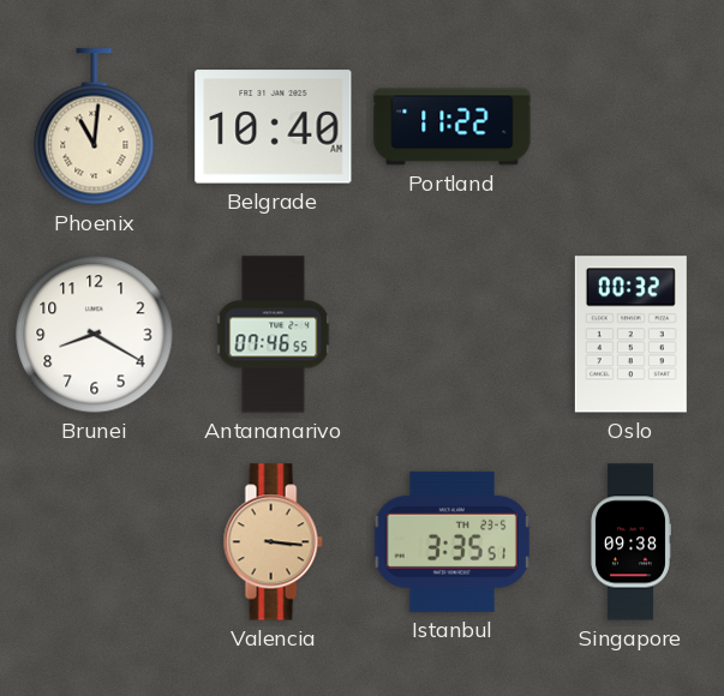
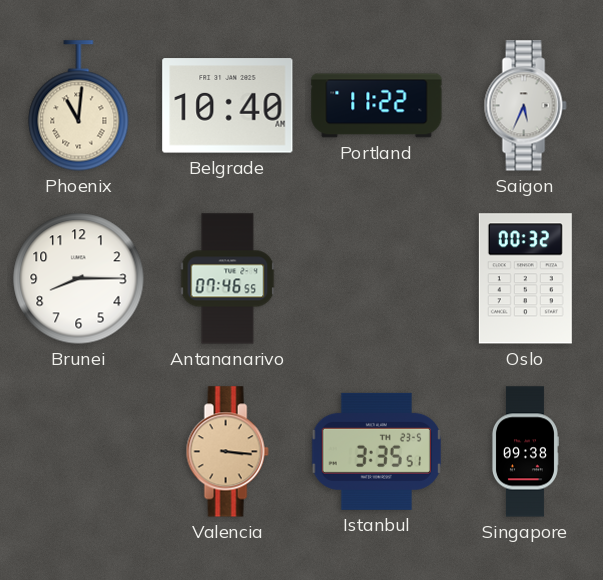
Saigon: none -> 5:34 (525, 106)
Brunei: 8:20 -> 8:15 (79, 279)
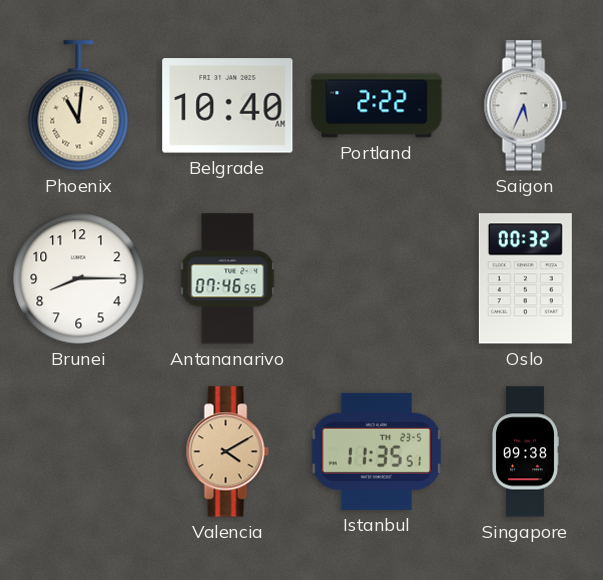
Portland: 11:22 -> 2:22 (377, 106)
Valencia: 3:16 -> 4:10 (227, 452)
Istanbul: 3:35 -> 11:35 (376, 451)
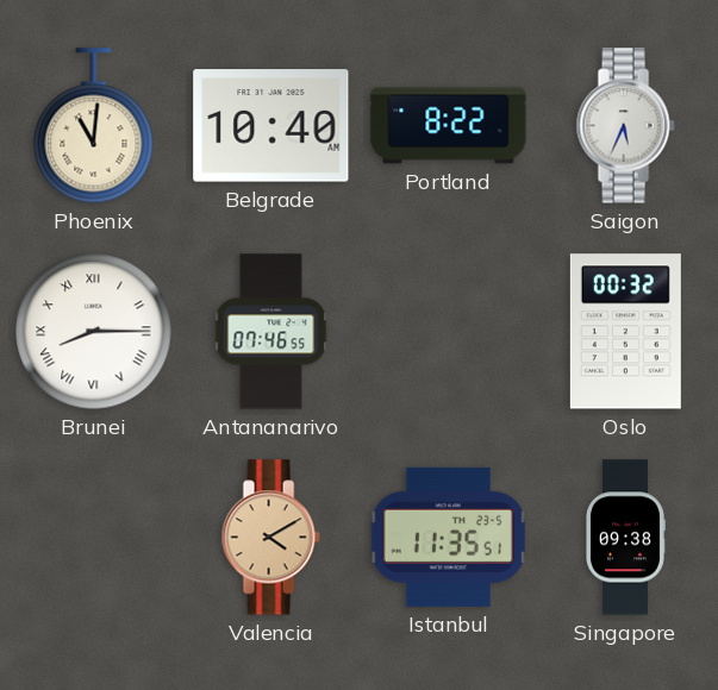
Portland: 2:22 -> 8:22 (449, 126)
Brunei numerals: Arabic -> Roman (94, 332)
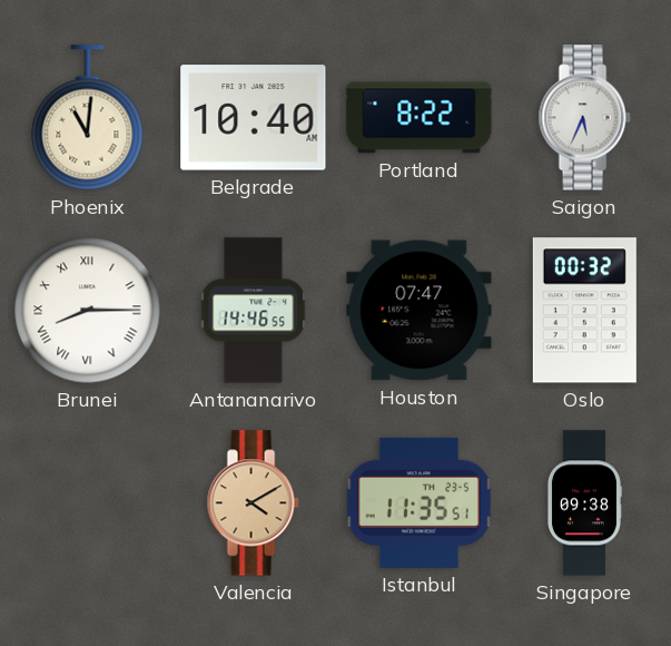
Antananarivo: 07:46 -> 14:46 (254, 311)
Houston: none -> 07:47 (420, 311)
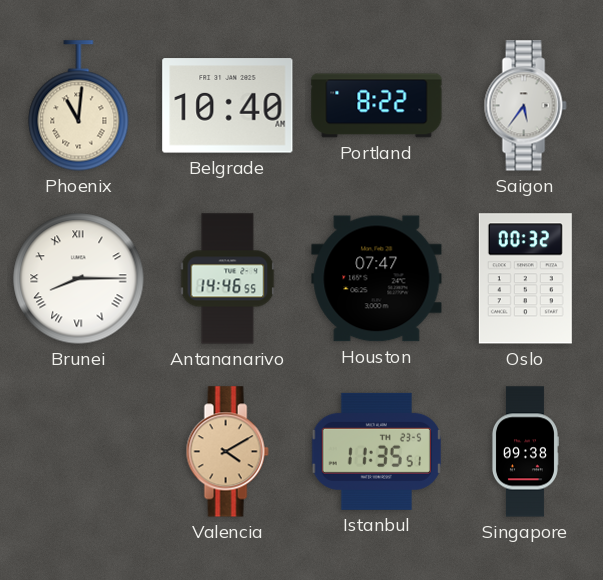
Saigon: 5:34 -> 5:36 (525, 106)
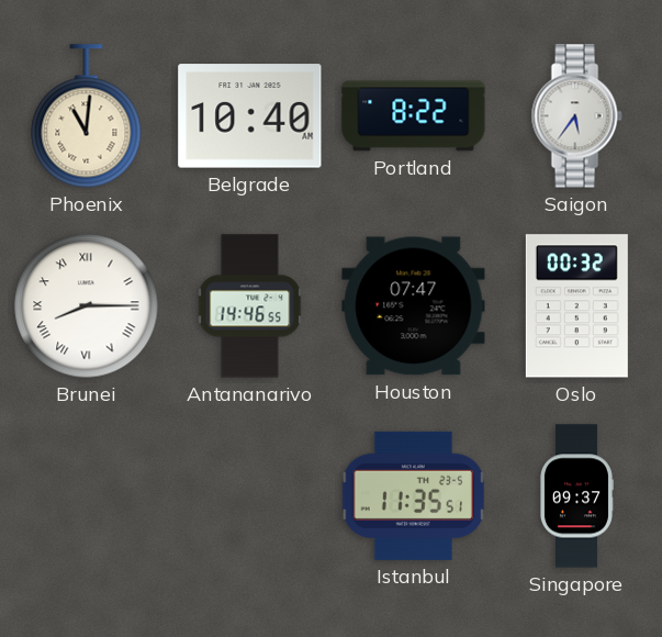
Valencia: 4:10 -> none (227, 452)
Singapore: 09:38 -> 09:37 (576, 496)
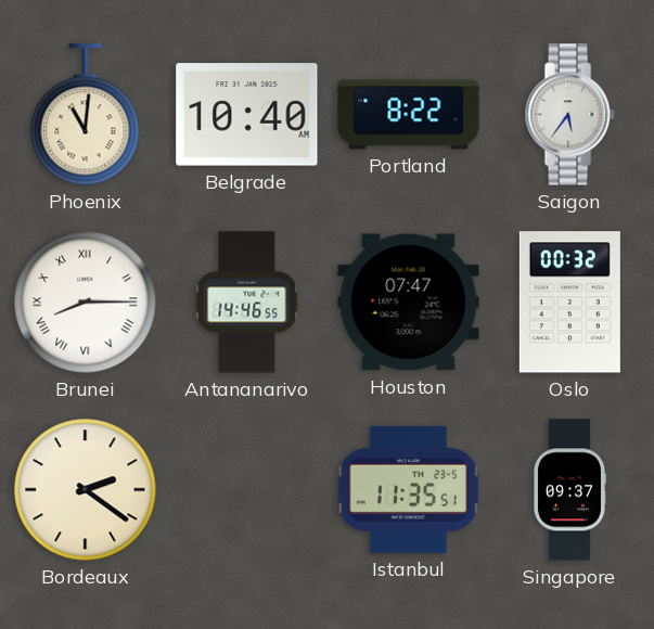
Bordeaux: none -> 2:21 (86, 490)
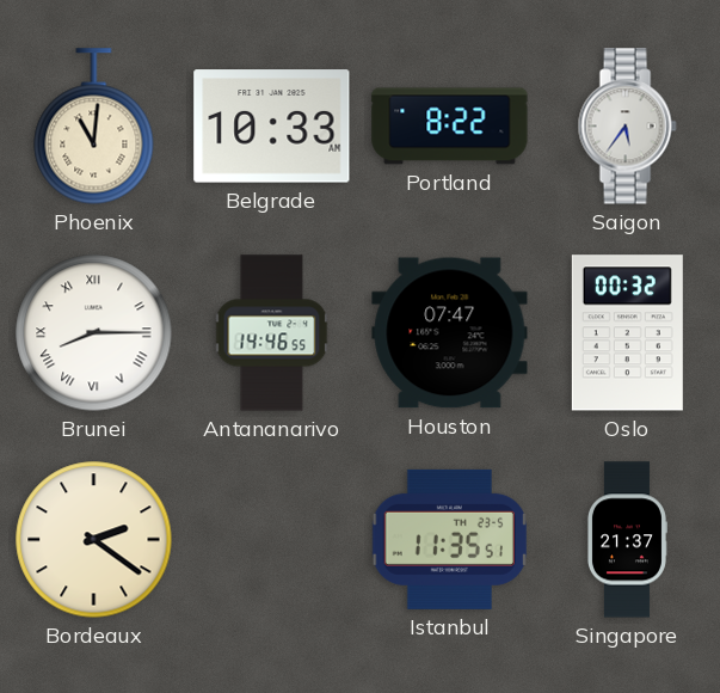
Belgrade: 10:40 -> 10:33 (272, 127)
Singapore: 09:37 -> 21:37 (627, 540)
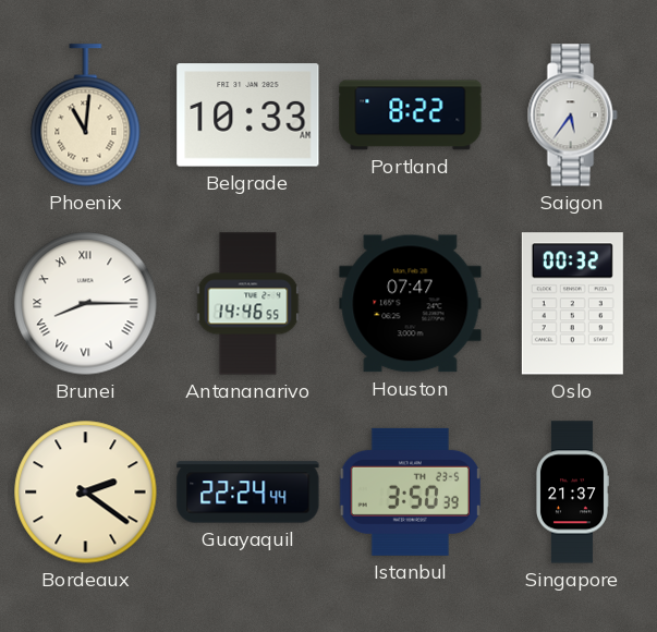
Guayaquil: none -> 22:24 (248, 493)
Istanbul: 11:35 -> 3:50 (410, 491)
